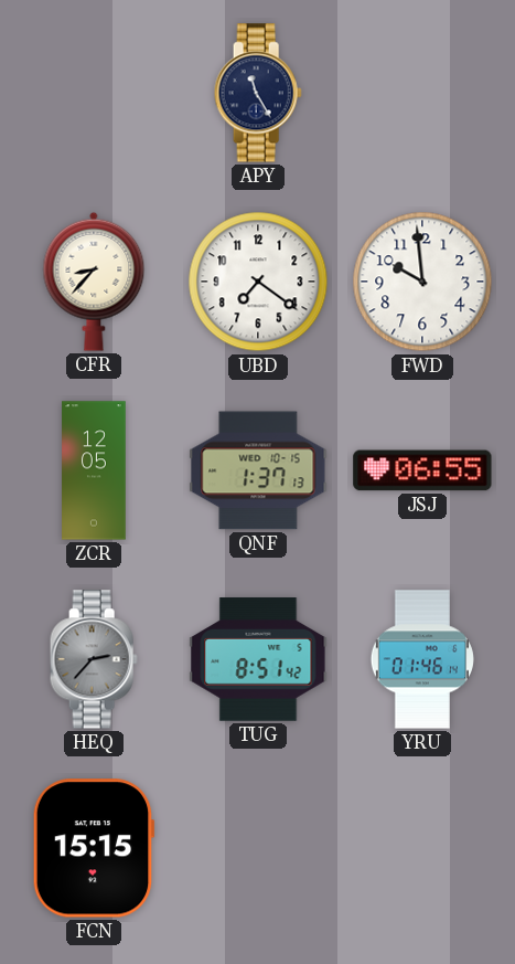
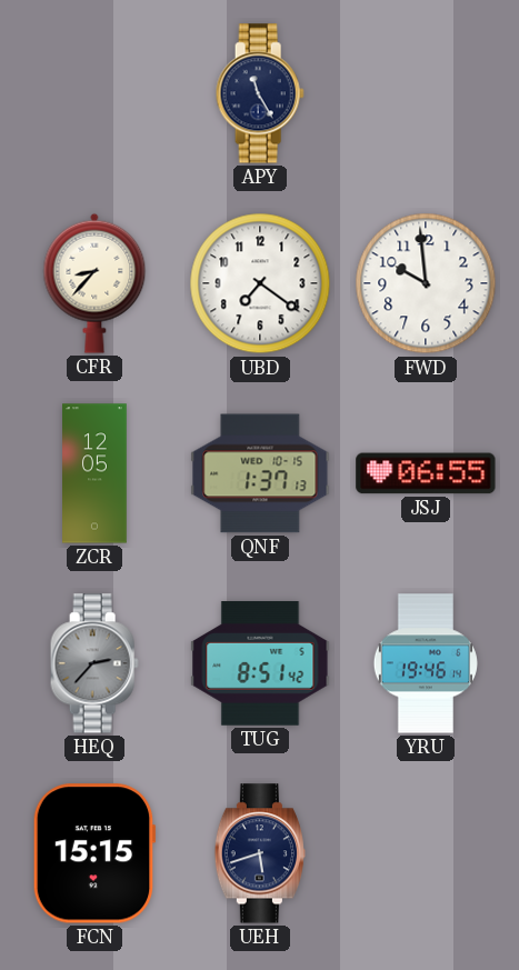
YRU: 01:46 -> 19:46 (426, 663)
UEH: none -> 5:42 (259, 853)
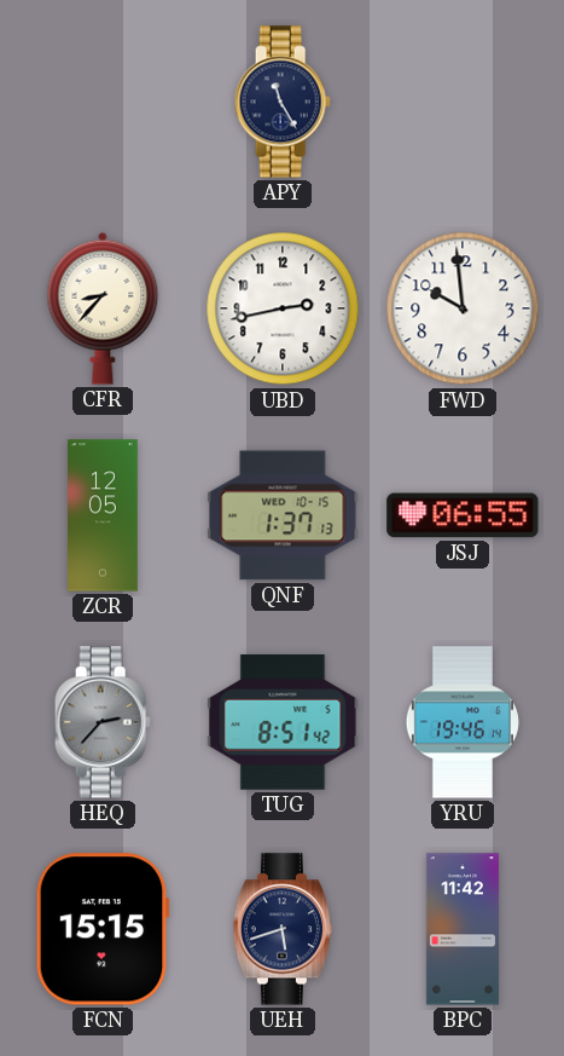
UBD: 7:21 -> 2:43 (283, 308)
BPC: none -> 11:42 (463, 929)
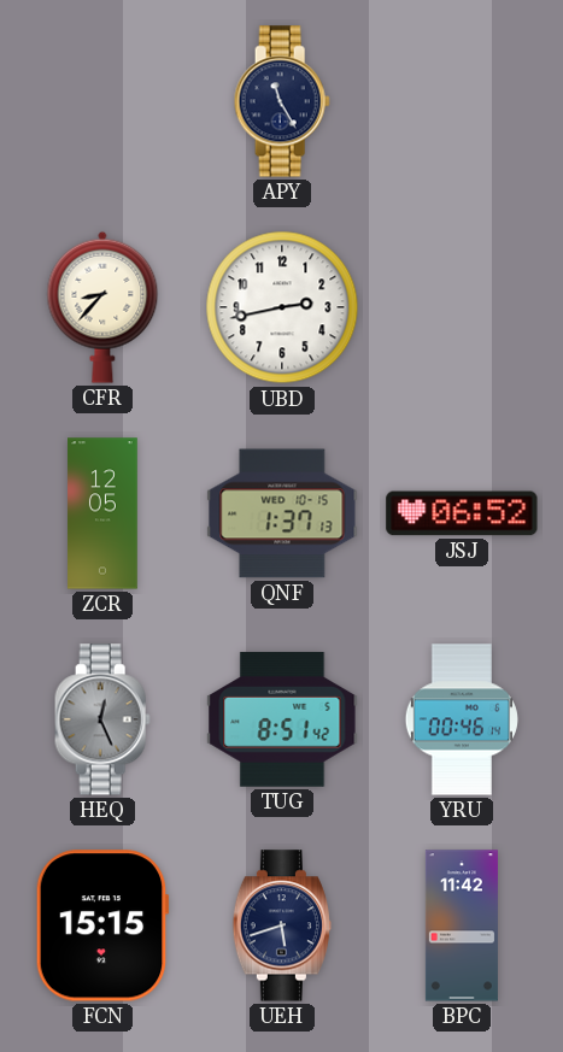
FWD: 9:59 -> none (463, 308)
JSJ: 06:55 -> 06:52 (462, 513)
HEQ: 2:37 -> 12:26 (102, 719)
YRU: 19:46 -> 00:46 (462, 719)
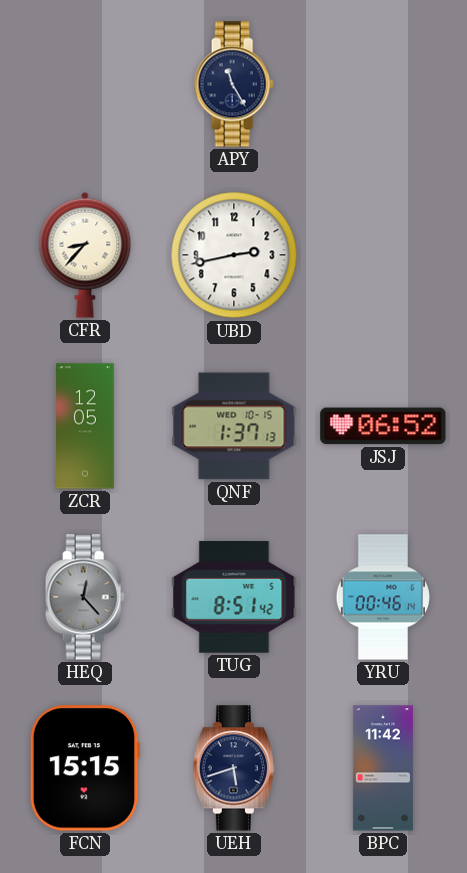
HEQ: 12:26 -> 12:23 (85, 597)
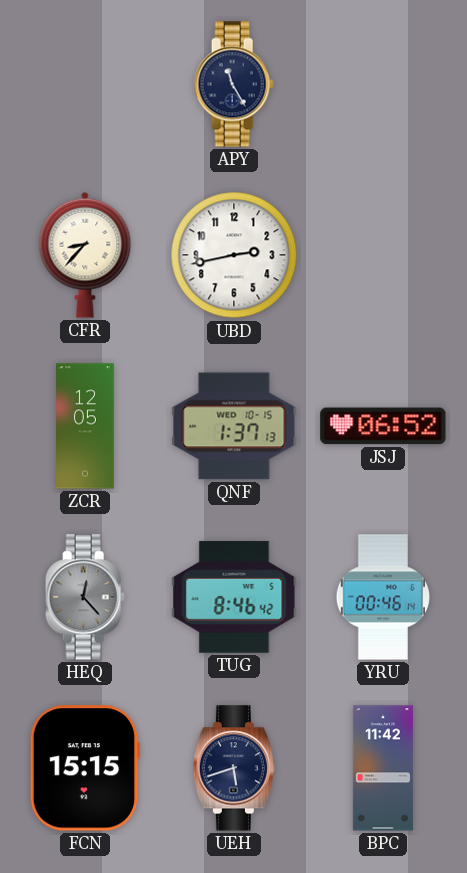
TUG: 8:51 -> 8:46 (234, 597)
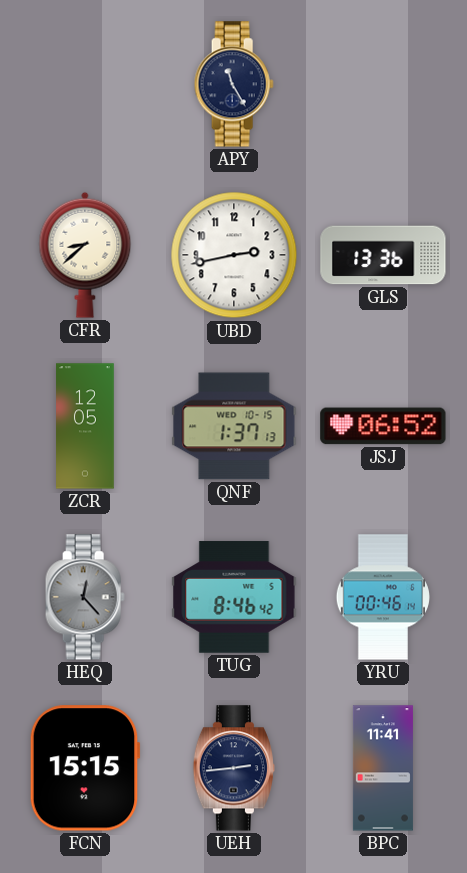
CFR: 8:37 -> 8:38 (85, 255)
GLS: none -> 13:36 (383, 255)
UEH: 5:42 -> 2:44 (233, 768)
BPC: 11:42 -> 11:41 (383, 768)
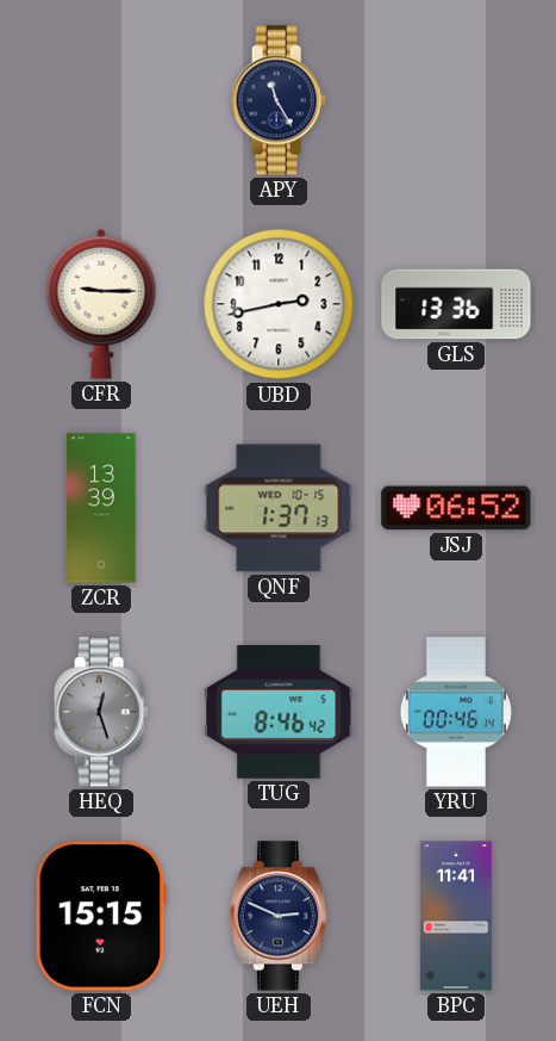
CFR: 8:38 -> 9:15 (101, 304)
ZCR: 12:05 -> 13:39 (101, 508)
HEQ: 12:23 -> 12:27 (101, 712)
UEH: 2:44 -> 2:49 (277, 916)
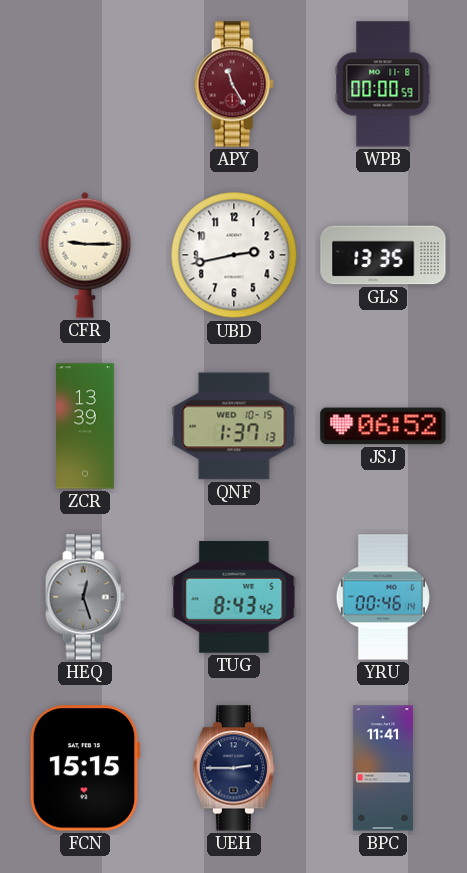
APY dial: navy -> burgundy (234, 84)
WPB: none -> 00:00 (383, 84)
GLS: 13:36 -> 13:35 (383, 255)
TUG: 8:46 -> 8:43 (234, 597)
UEH: 2:49 -> 2:45 (233, 768)
